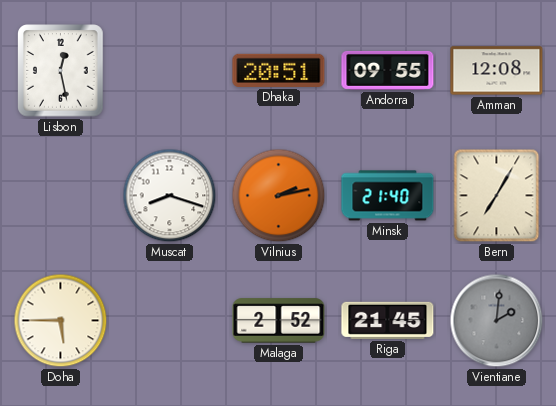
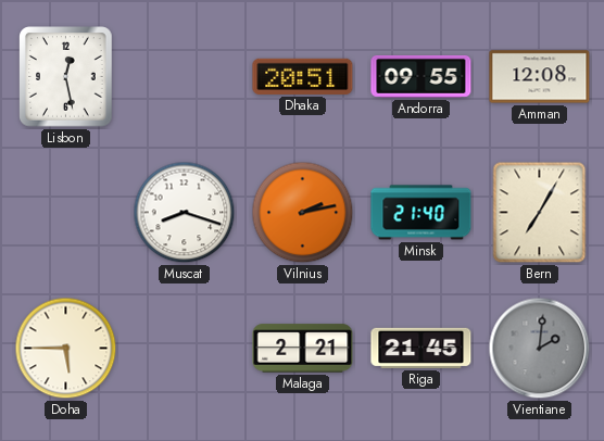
Malaga: 2:52 -> 2:21 (303, 349)
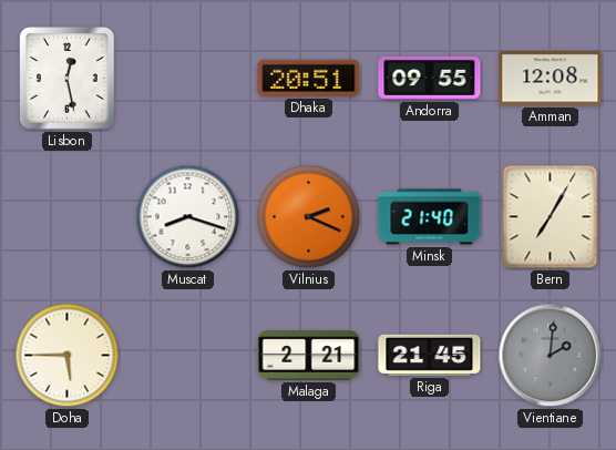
Vilnius: 2:13 -> 2:19 (309, 217)
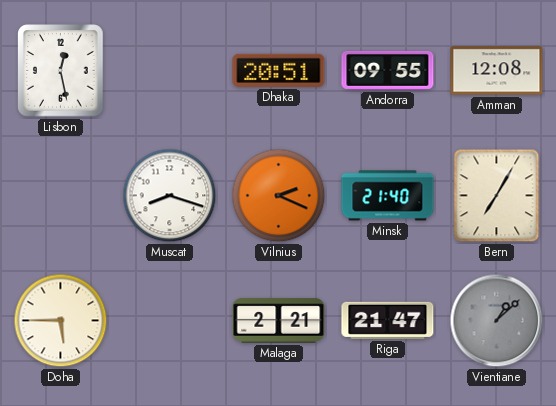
Riga: 21:45 -> 21:47 (388, 320)
Vientiane: 2:01 -> 1:08 (497, 321)
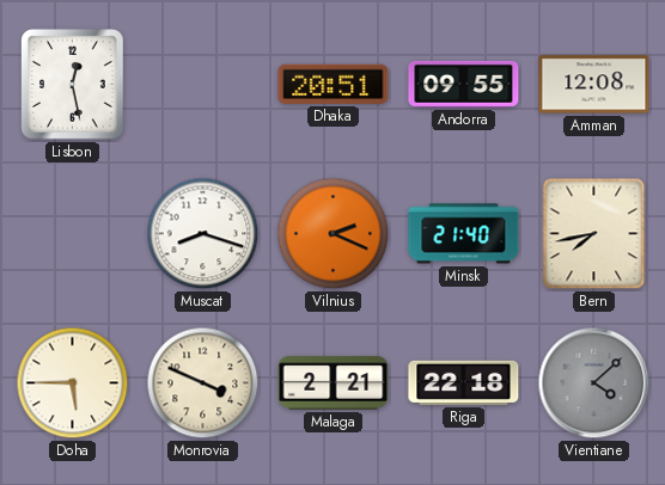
Bern: 7:05 -> 7:43 (594, 234)
Monrovia: none -> 3:49 (203, 383)
Riga: 21:47 -> 22:18 (464, 382)
Vientiane: 1:08 -> 4:08 (594, 383)
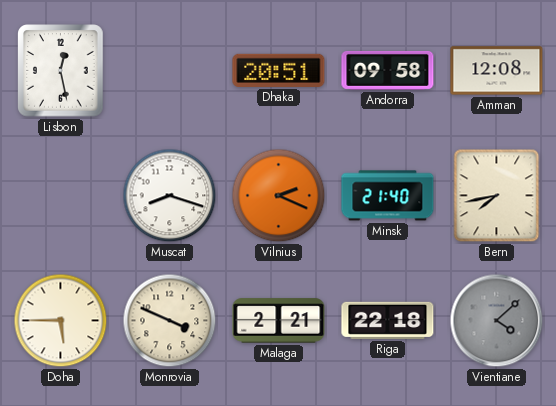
Andorra: 09:55 -> 09:58 (388, 70)
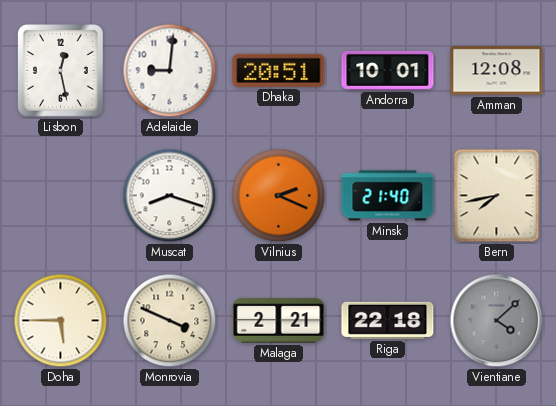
Adelaide: none -> 9:01 (170, 71)
Andorra: 09:58 -> 10:01 (388, 70)
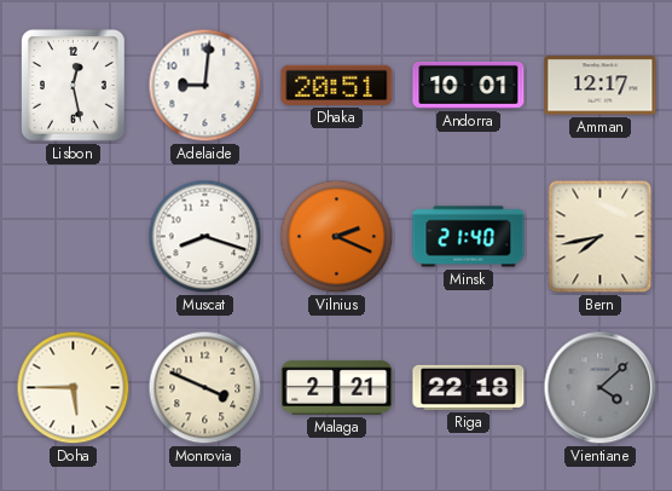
Amman: 12:08 -> 12:17 (601, 86)
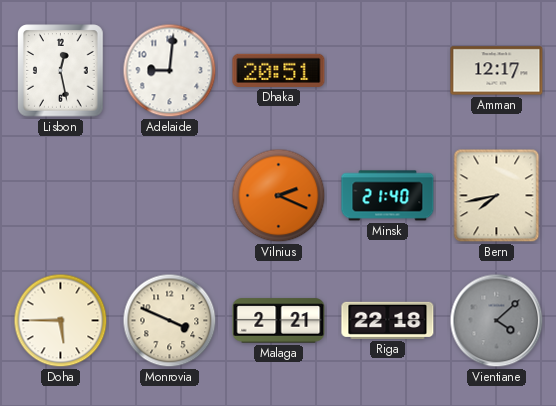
Andorra: 10:01 -> none (469, 85)
Muscat: 8:18 -> none (205, 237)
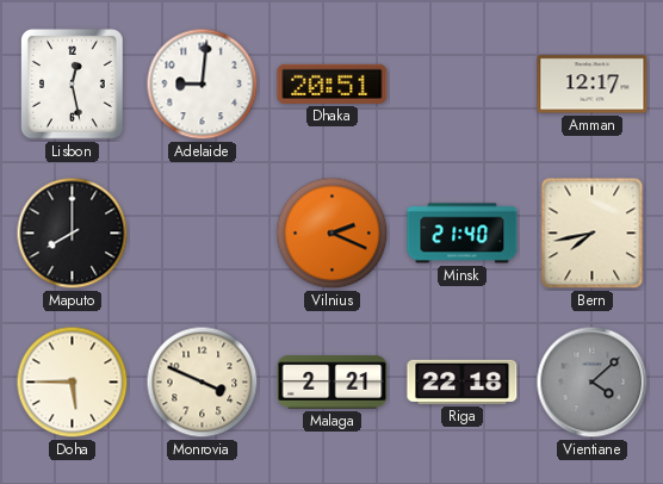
Maputo: none -> 8:00 (73, 234)
